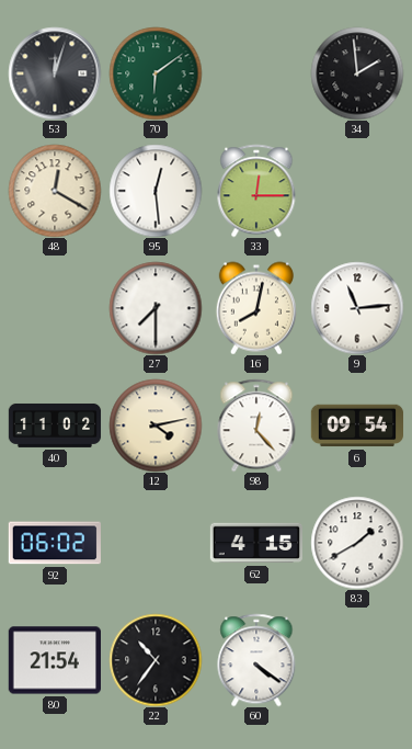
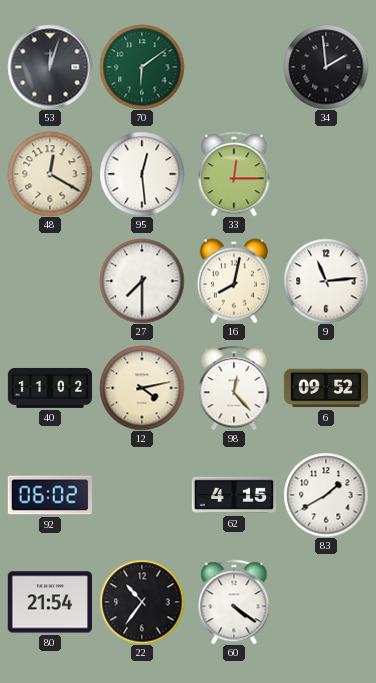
6: 09:54 -> 09:52 (326, 388)
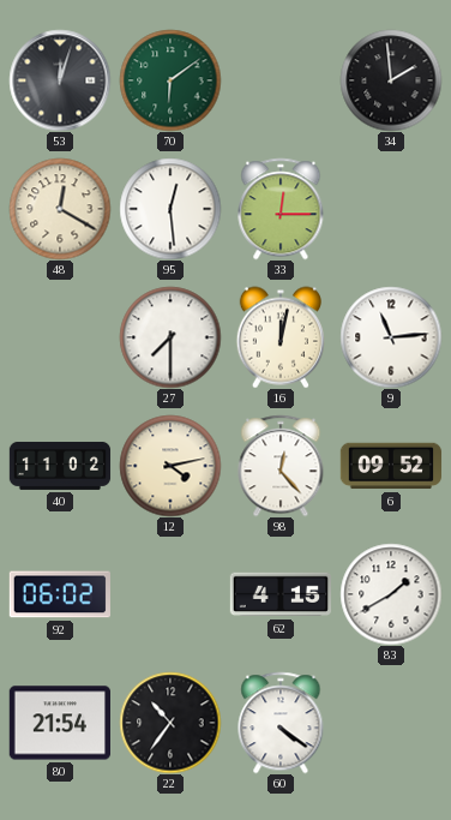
16: 8:02 -> 12:02 (281, 337)
